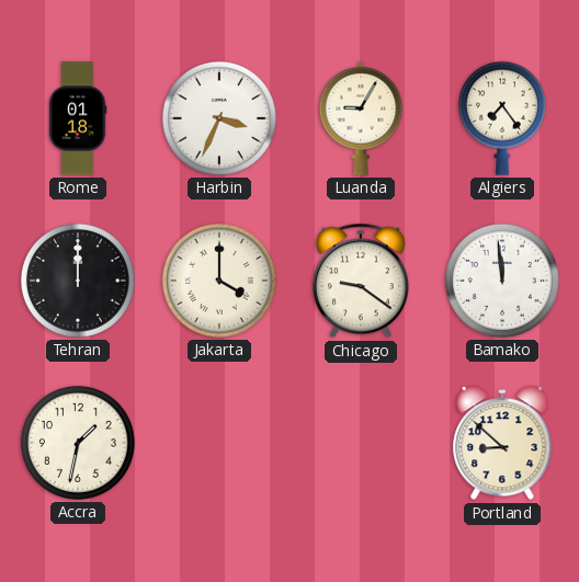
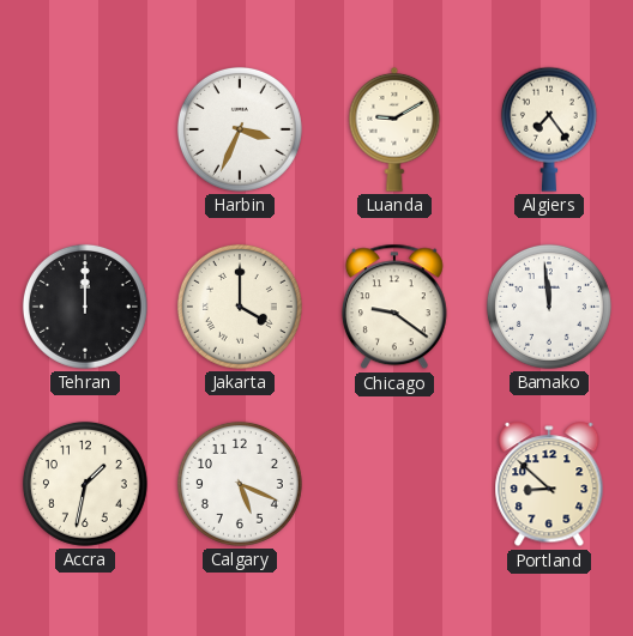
Rome: 01:18 -> none (78, 118)
Luanda: 9:05 -> 9:10 (394, 129)
Calgary: none -> 5:19 (240, 484)
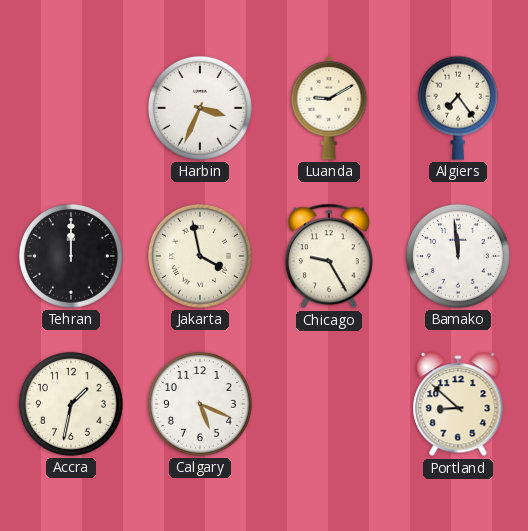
Jakarta: 4:00 -> 3:58 (200, 256)
Chicago: 9:21 -> 9:25 (329, 256)
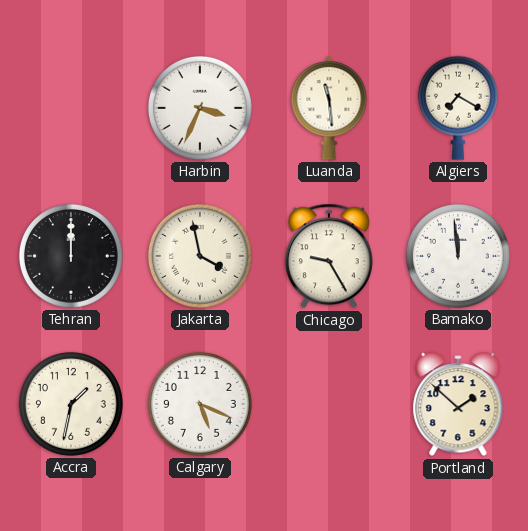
Luanda: 9:10 -> 11:29 (329, 108)
Algiers: 7:24 -> 7:20 (458, 108)
Portland: 8:52 -> 1:52 (458, 405)
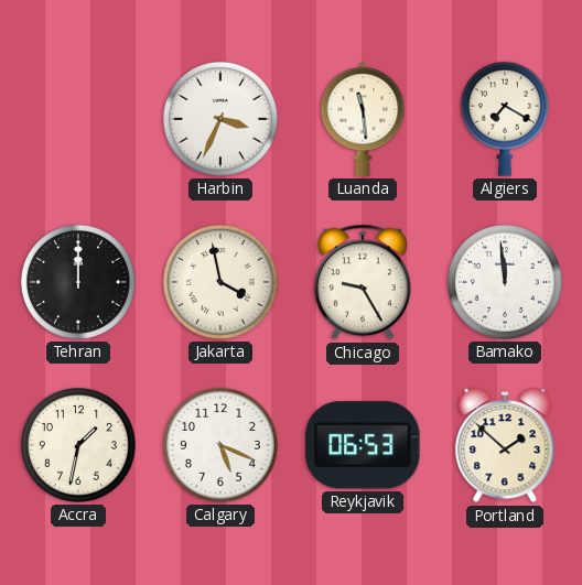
Reykjavik: none -> 06:53 (363, 445)
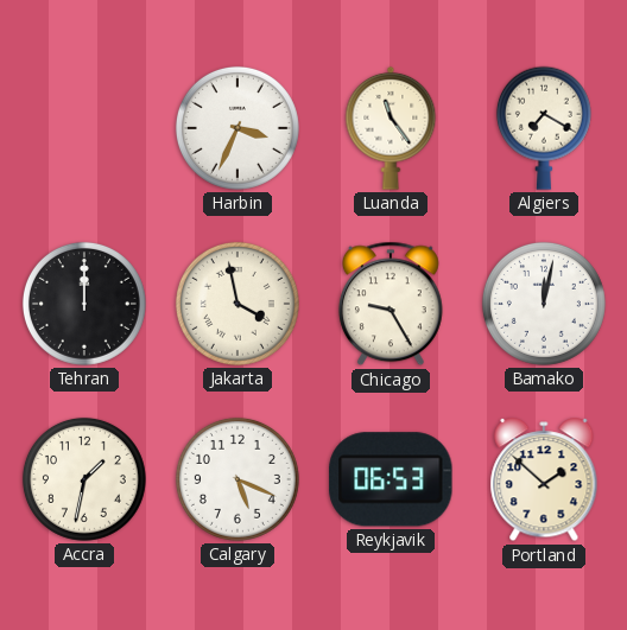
Luanda: 11:29 -> 11:24 (391, 128)
Bamako: 11:59 -> 12:02 (544, 304)
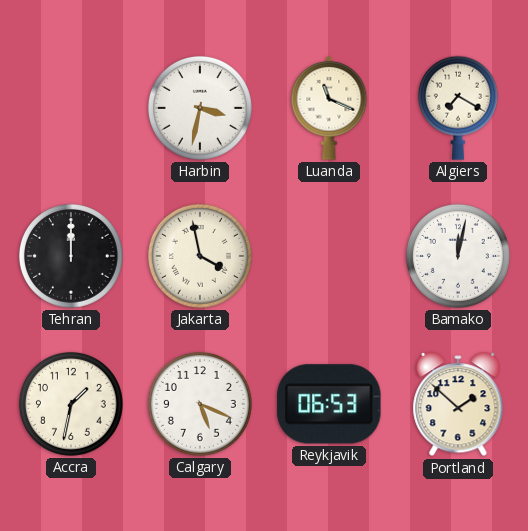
Harbin: 3:34 -> 3:32 (200, 108)
Luanda: 11:24 -> 11:19 (329, 108)
Chicago: 9:25 -> none (391, 304)
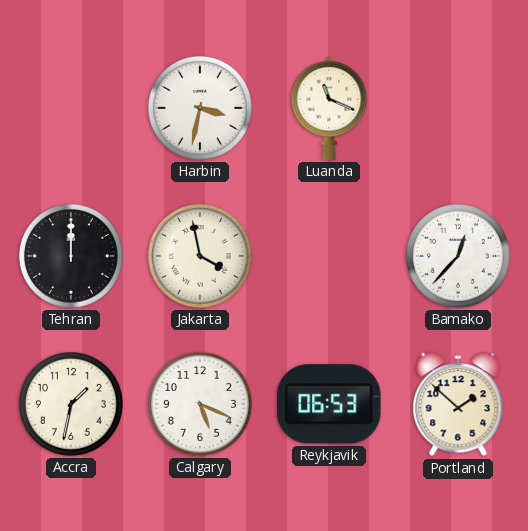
Algiers: 7:20 -> none (458, 108)
Bamako: 12:02 -> 12:37 (458, 256)
